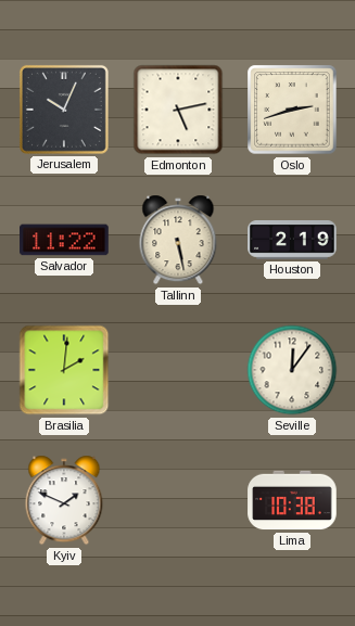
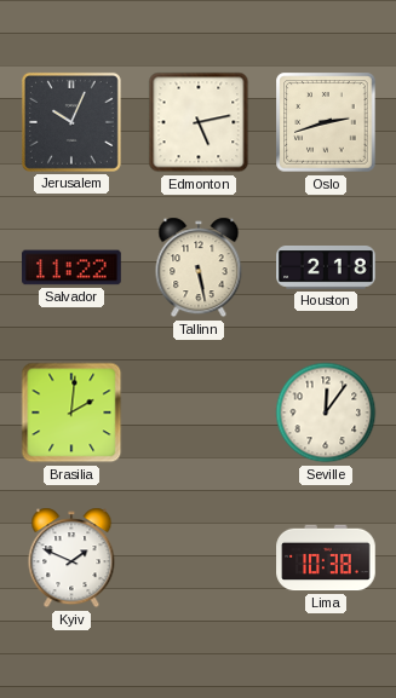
Houston: 2:19 -> 2:18 (326, 269)
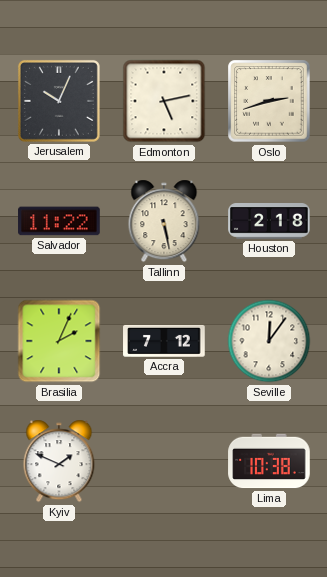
Brasilia: 2:01 -> 2:04 (59, 341)
Accra: none -> 7:12 (164, 341)
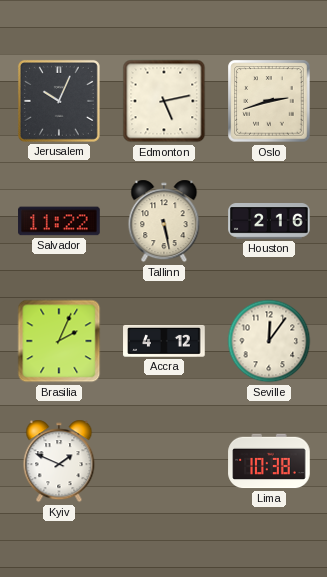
Houston: 2:18 -> 2:16 (269, 222)
Accra: 7:12 -> 4:12 (164, 341)
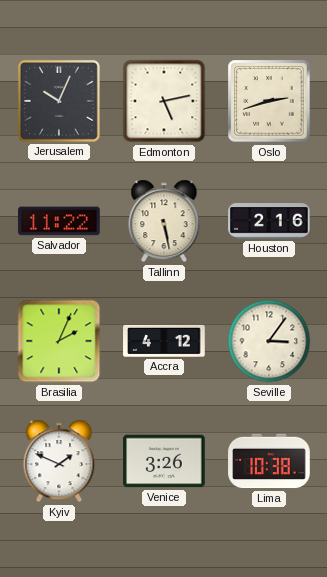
Seville: 12:06 -> 3:06 (269, 341)
Venice: none -> 3:26 (164, 461)
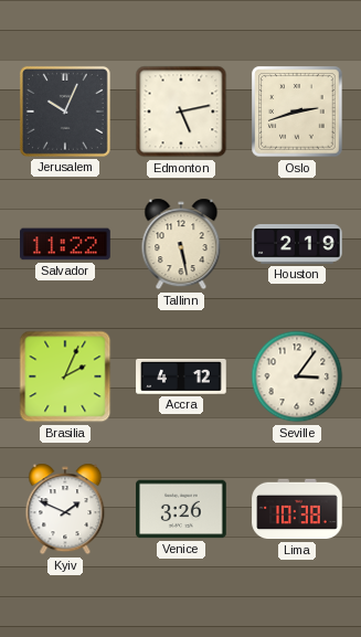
Houston: 2:16 -> 2:19 (297, 245)
